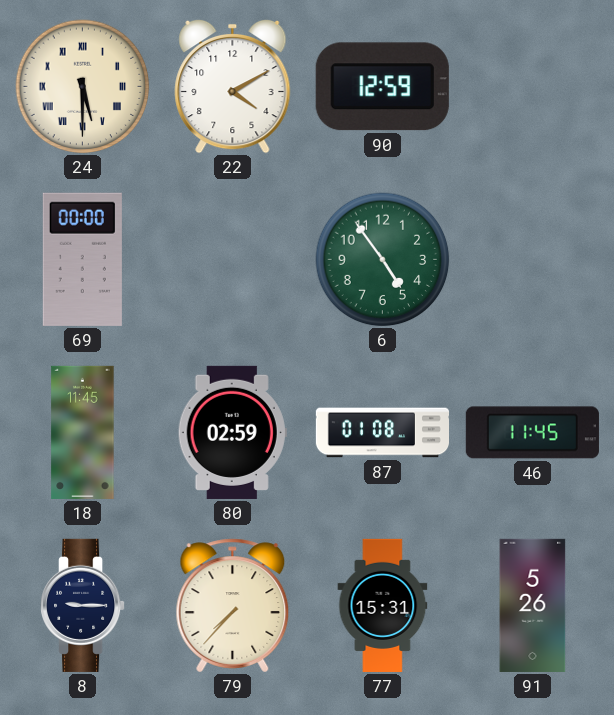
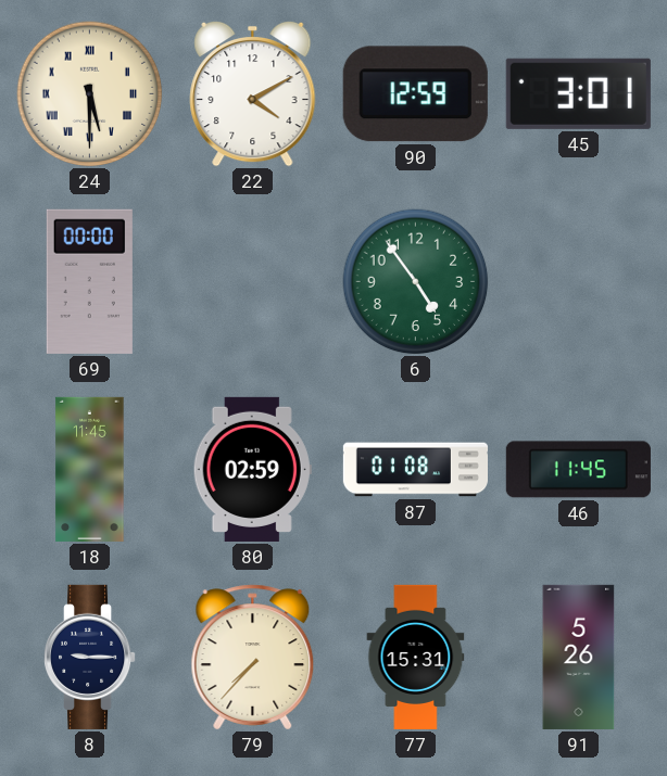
45: none -> 3:01 (578, 93)
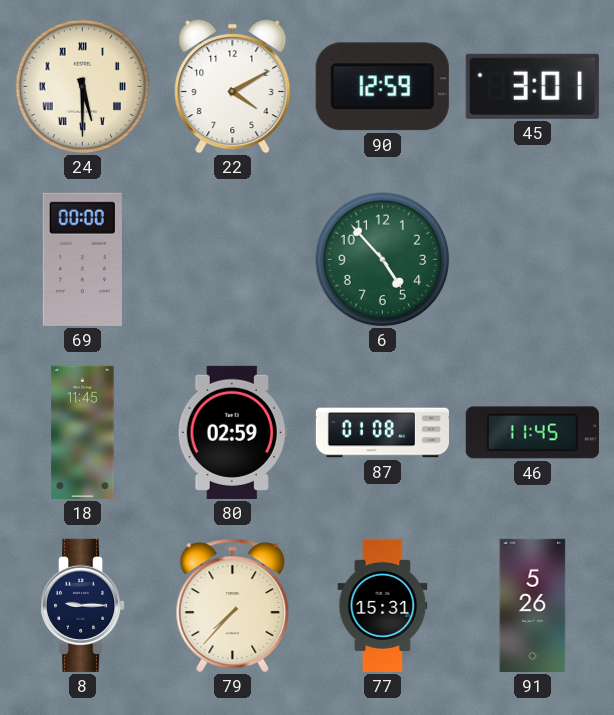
6: 4:54 -> 4:53 (383, 260)
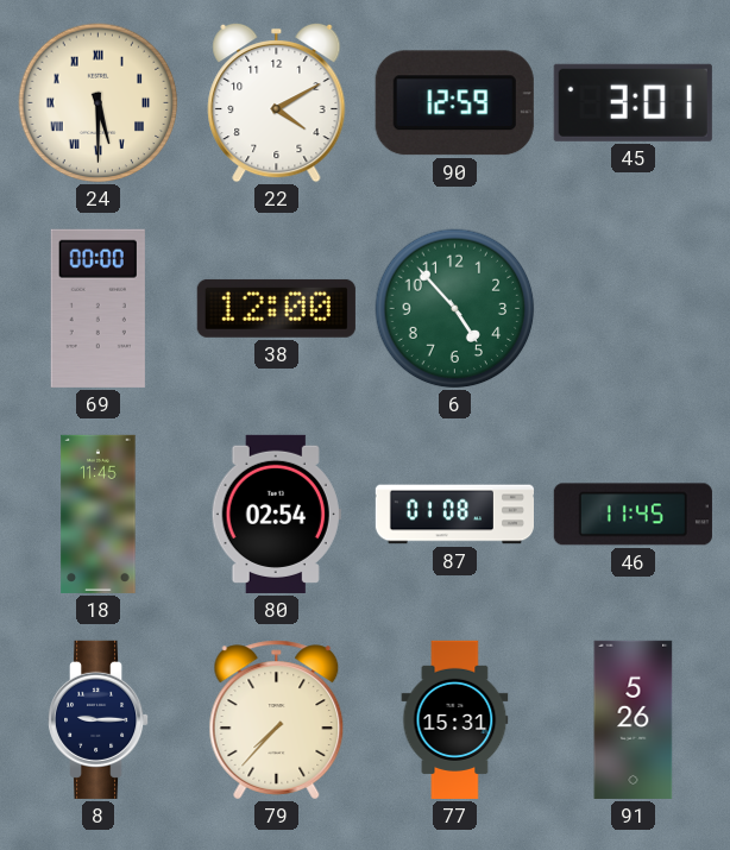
38: none -> 12:00 (276, 308)
80: 02:59 -> 02:54 (276, 514)
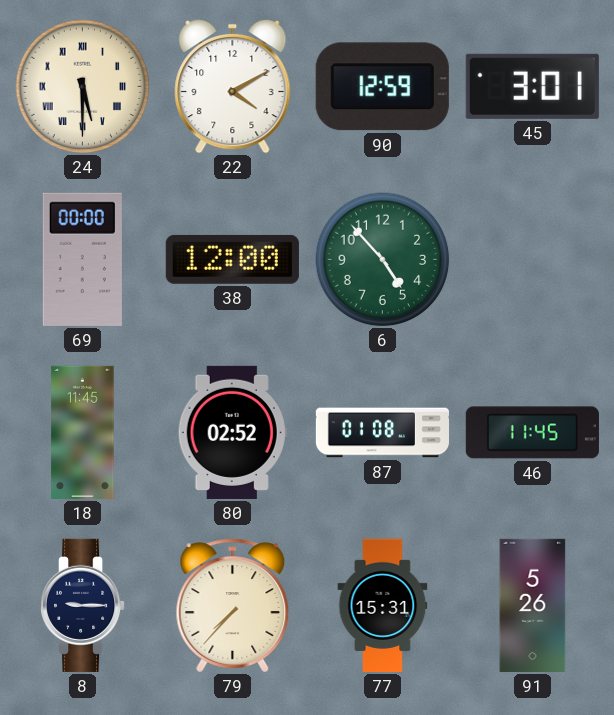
80: 02:54 -> 02:52 (232, 432)
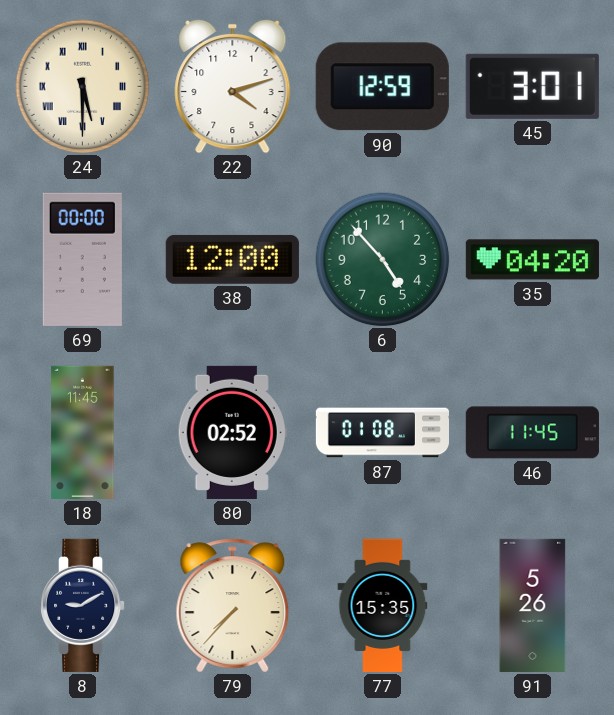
22: 4:10 -> 4:12 (233, 86)
35: none -> 04:20 (532, 260)
8: 9:15 -> 9:10 (84, 605)
77: 15:31 -> 15:35 (383, 605)
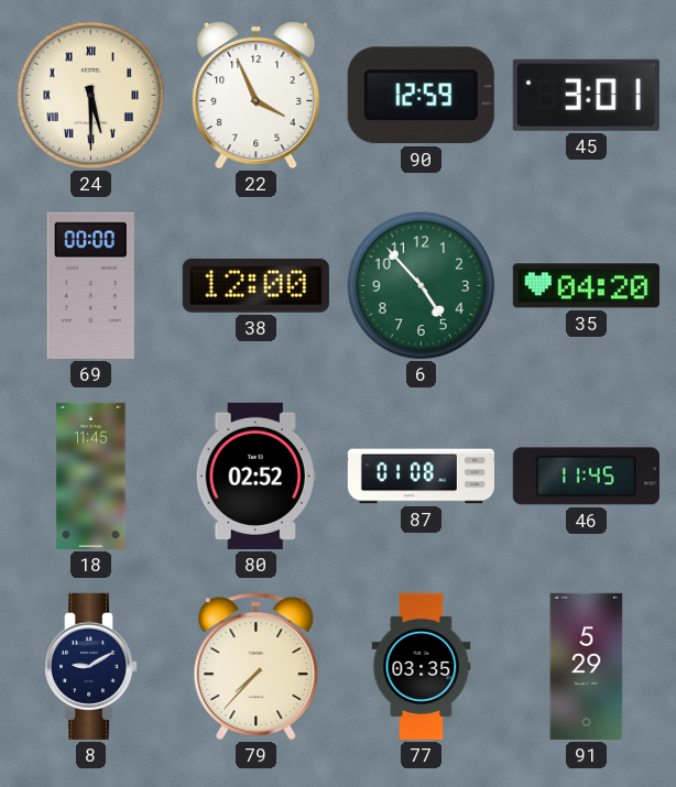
22: 4:12 -> 3:56 (257, 95)
77: 15:35 -> 03:35 (422, 666)
91: 5:26 -> 5:29 (587, 666)
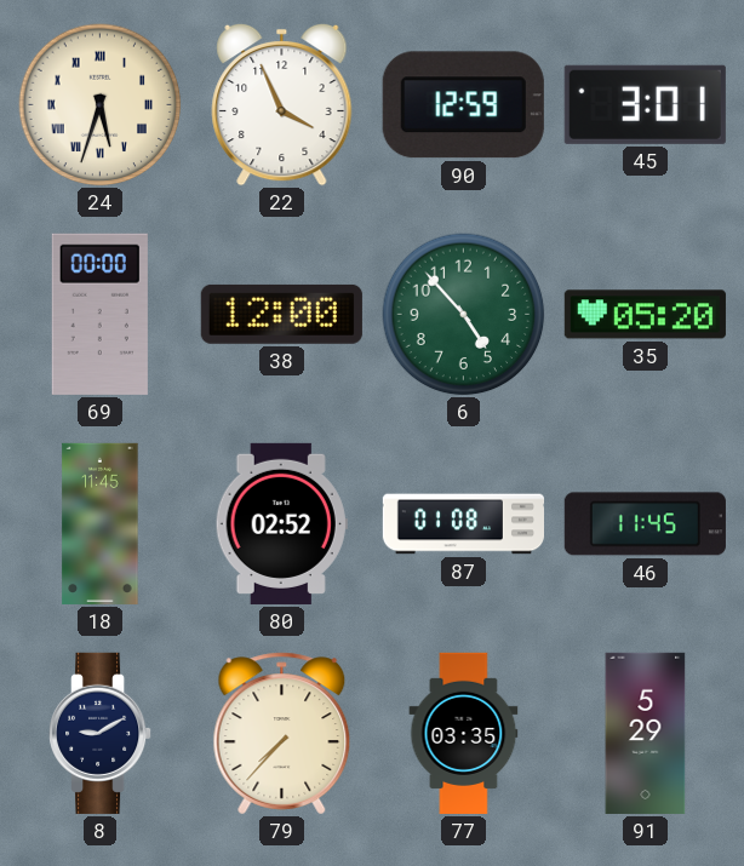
24: 5:30 -> 5:33 (101, 105)
35: 04:20 -> 05:20 (645, 315)
